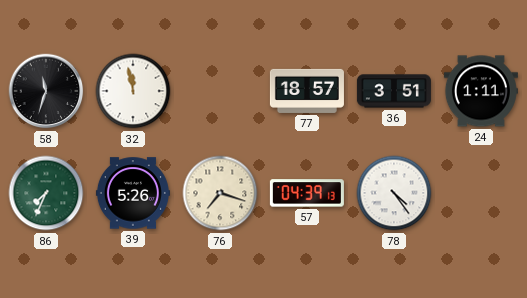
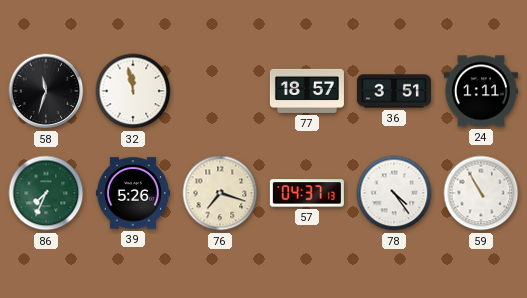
57: 04:39 -> 04:37 (307, 193)
59: none -> 10:55 (481, 193)
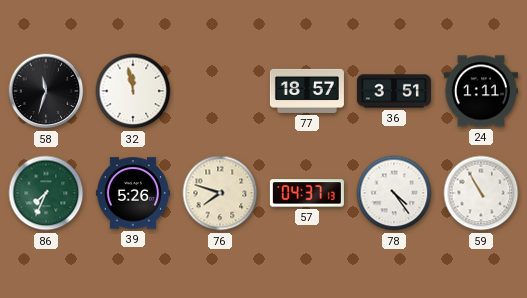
76: 7:18 -> 7:48 (220, 193)
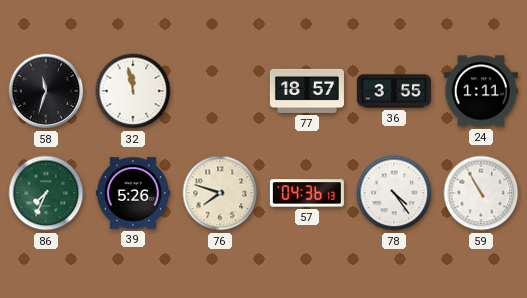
36: 3:51 -> 3:55 (394, 91)
57: 04:37 -> 04:36 (307, 193)
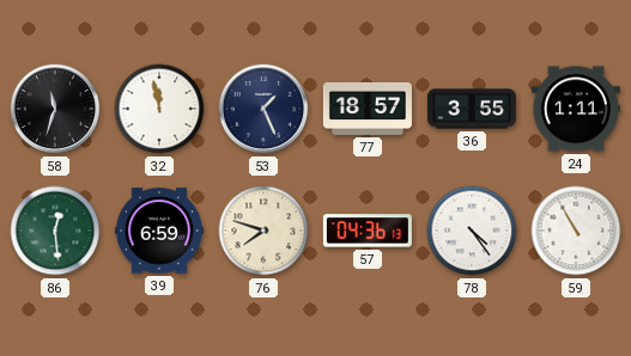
53: none -> 1:26 (263, 109)
86: 7:34 -> 12:29 (55, 231)
39: 5:26 -> 6:59 (159, 231)
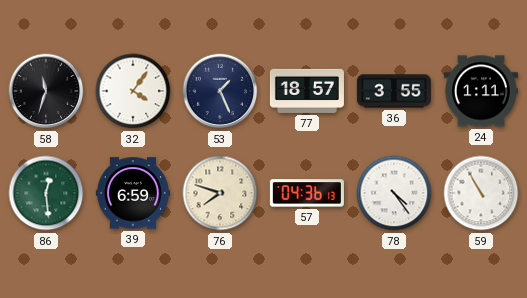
32: 11:58 -> 4:06 (133, 91)
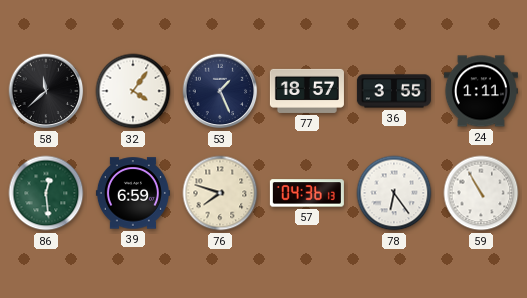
58: 11:33 -> 11:38 (46, 91)
78: 4:24 -> 6:24 (394, 193)
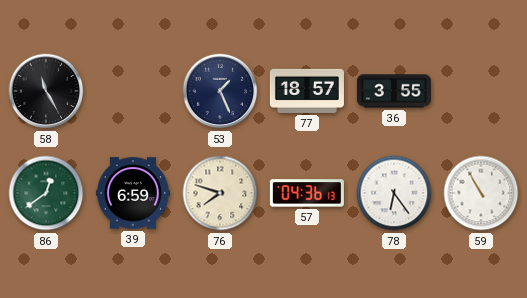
58: 11:38 -> 11:25 (46, 91)
32: 4:06 -> none (133, 91)
24: 1:11 -> none (481, 91)
86: 12:29 -> 12:39 (46, 193)
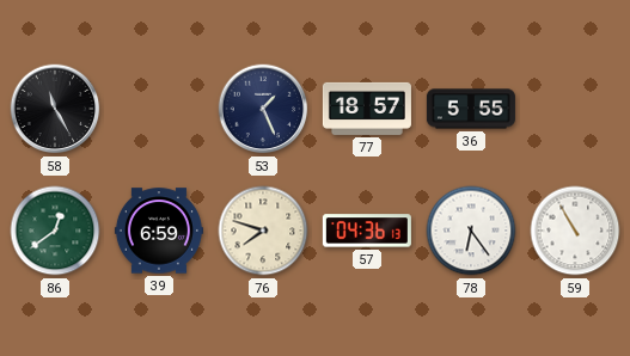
36: 3:55 -> 5:55 (471, 109)
